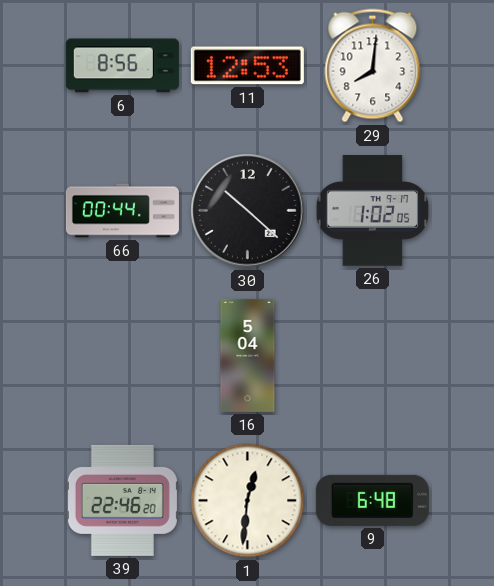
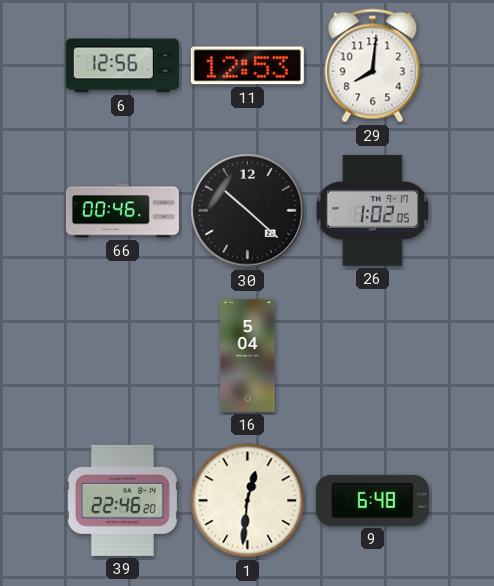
6: 8:56 -> 12:56 (122, 66)
66: 00:44 -> 00:46 (122, 211)
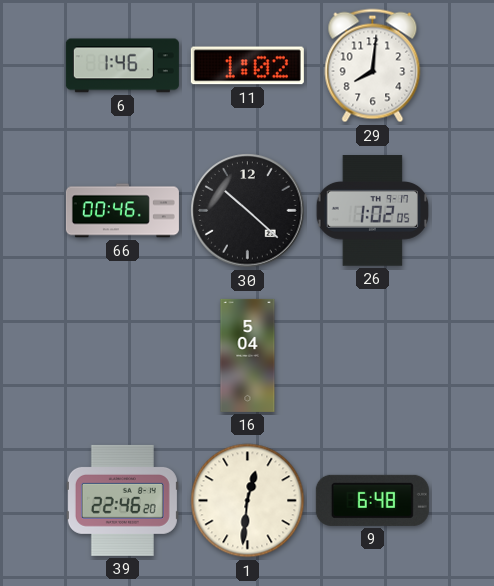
6: 12:56 -> 1:46 (122, 66)
11: 12:53 -> 1:02 (247, 66)
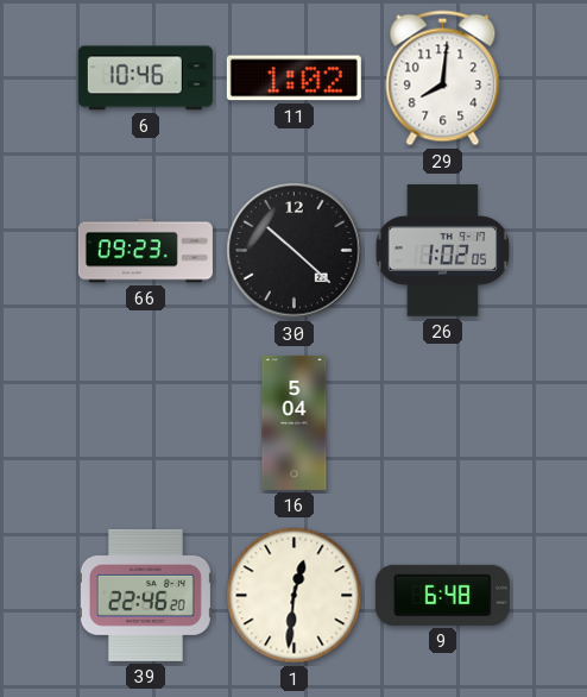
6: 1:46 -> 10:46 (145, 79)
66: 00:46 -> 09:23 (145, 251)
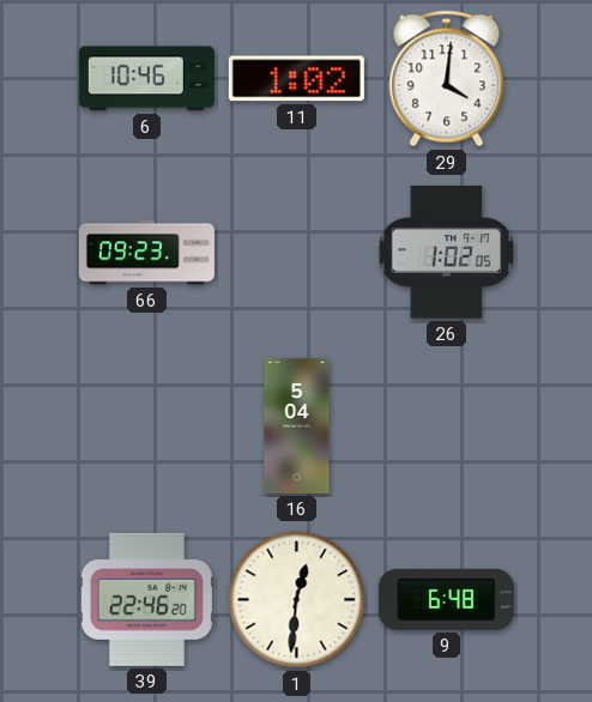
29: 8:01 -> 4:01 (447, 79)
30: 10:22 -> none (295, 251)
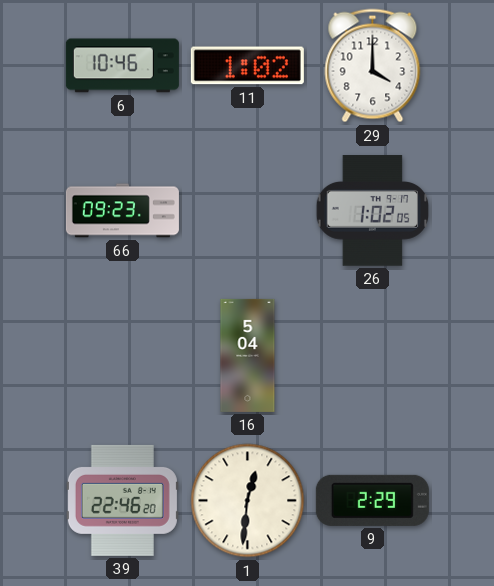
29: 4:01 -> 4:00 (373, 66)
9: 6:48 -> 2:29 (372, 500)
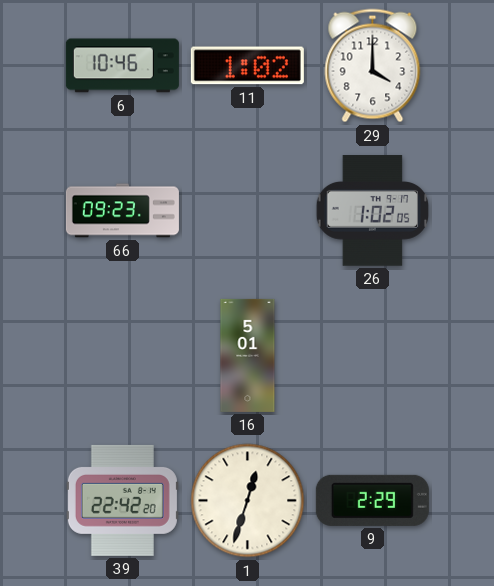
16: 5:04 -> 5:01 (248, 355)
39: 22:46 -> 22:42 (122, 500)
1: 12:31 -> 12:33 (248, 501)
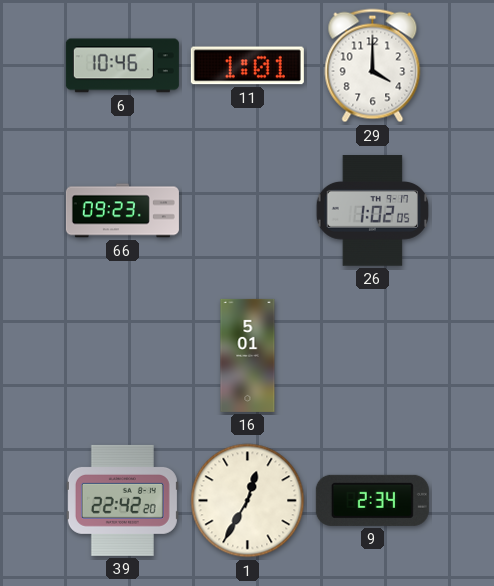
11: 1:02 -> 1:01 (247, 66)
1: 12:33 -> 12:35 (248, 501)
9: 2:29 -> 2:34 (372, 500)
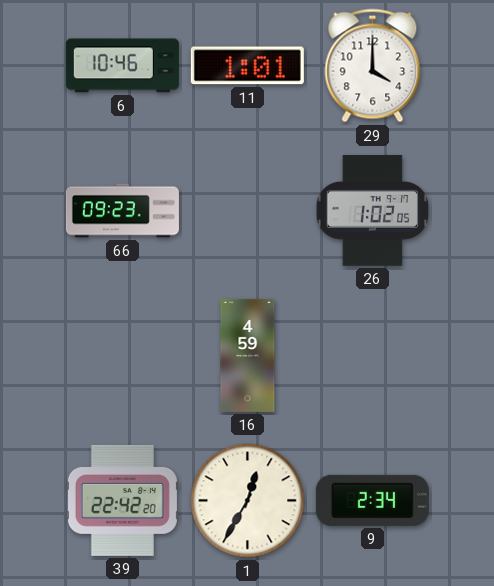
16: 5:01 -> 4:59 (248, 355)
